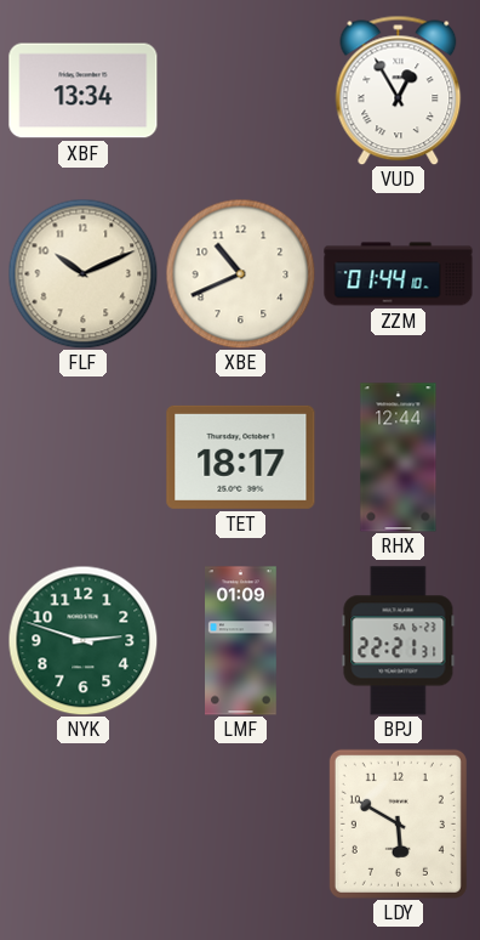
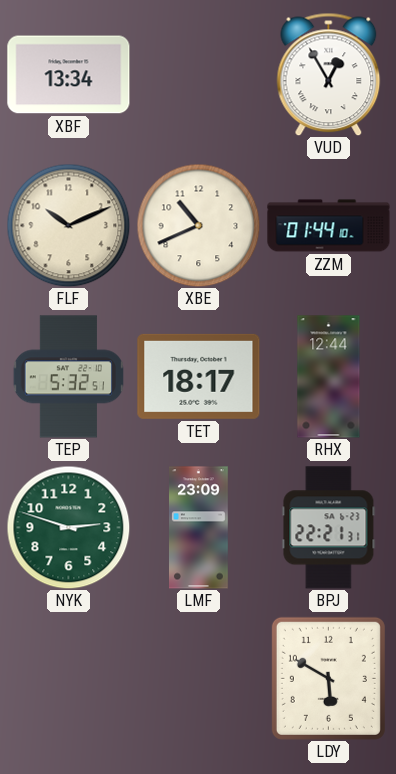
TEP: none -> 5:32 (68, 377)
LMF: 01:09 -> 23:09 (199, 528)
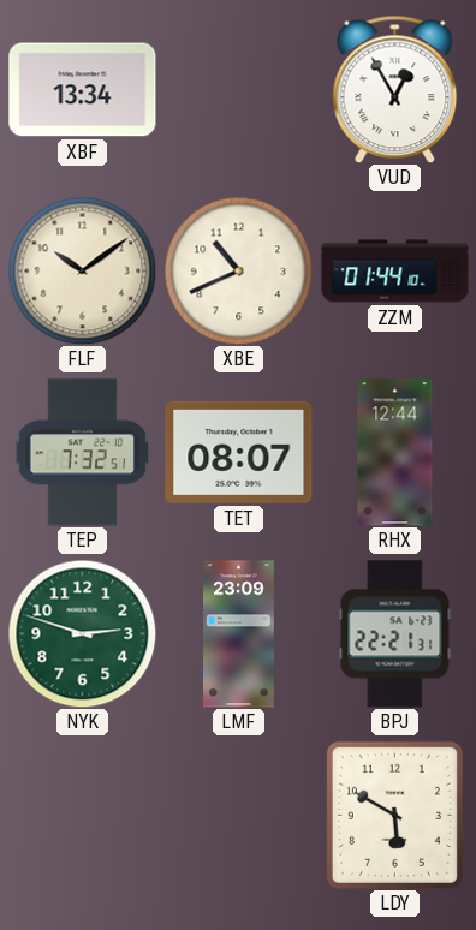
FLF: 10:11 -> 10:09 (82, 270)
TEP: 5:32 -> 7:32 (82, 453)
TET: 18:17 -> 08:07 (239, 452)
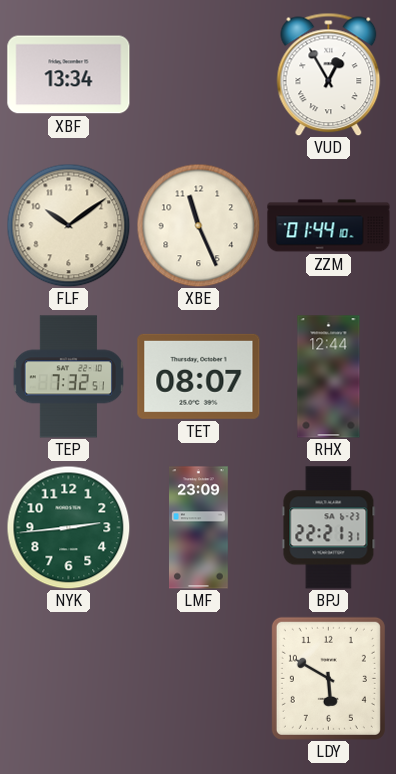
XBE: 10:41 -> 11:26 (198, 225)
NYK: 2:48 -> 2:44 (68, 527)
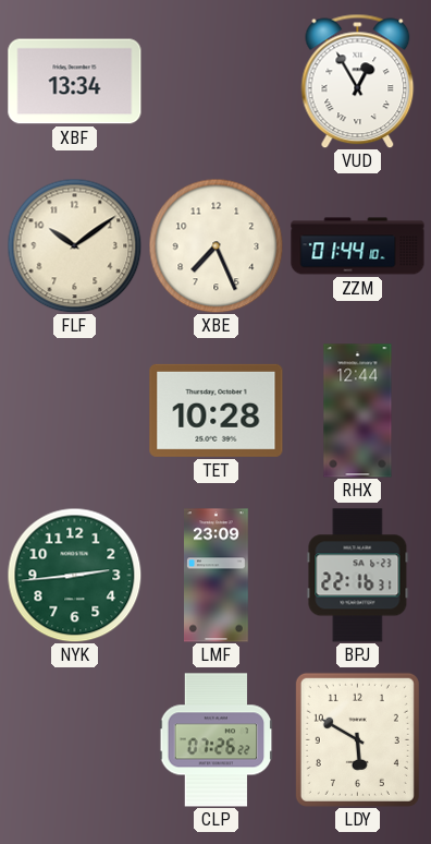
XBE: 11:26 -> 7:26 (215, 245)
TEP: 7:32 -> none (68, 377)
TET: 08:07 -> 10:28 (217, 410)
BPJ: 22:21 -> 22:16 (358, 576)
CLP: none -> 07:26 (217, 740)
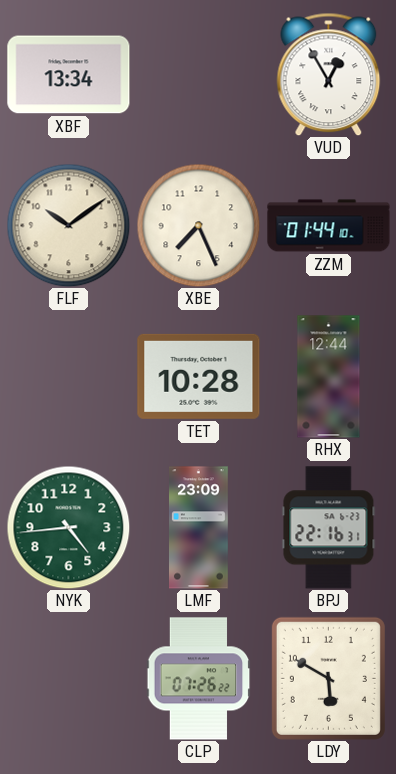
NYK: 2:44 -> 4:44 (68, 527)
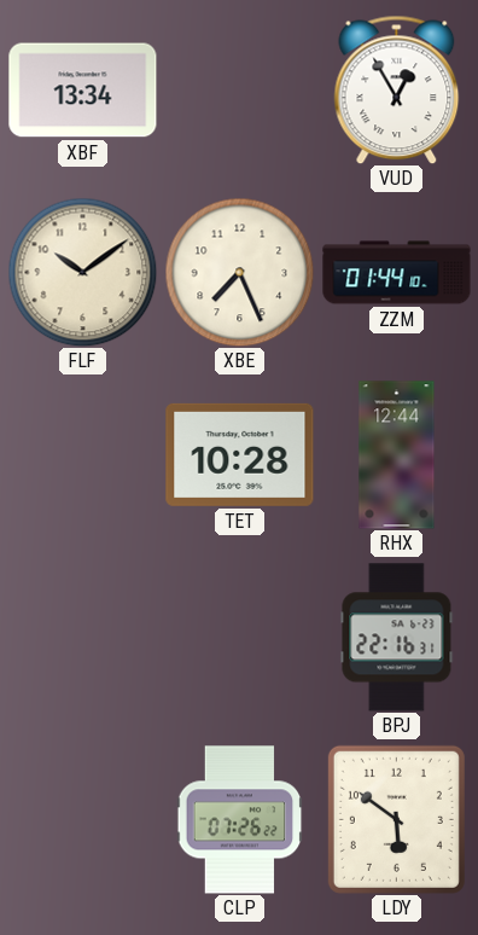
NYK: 4:44 -> none (68, 527)
LMF: 23:09 -> none (199, 528)
LDY: 5:50 -> 5:51 (396, 819)
